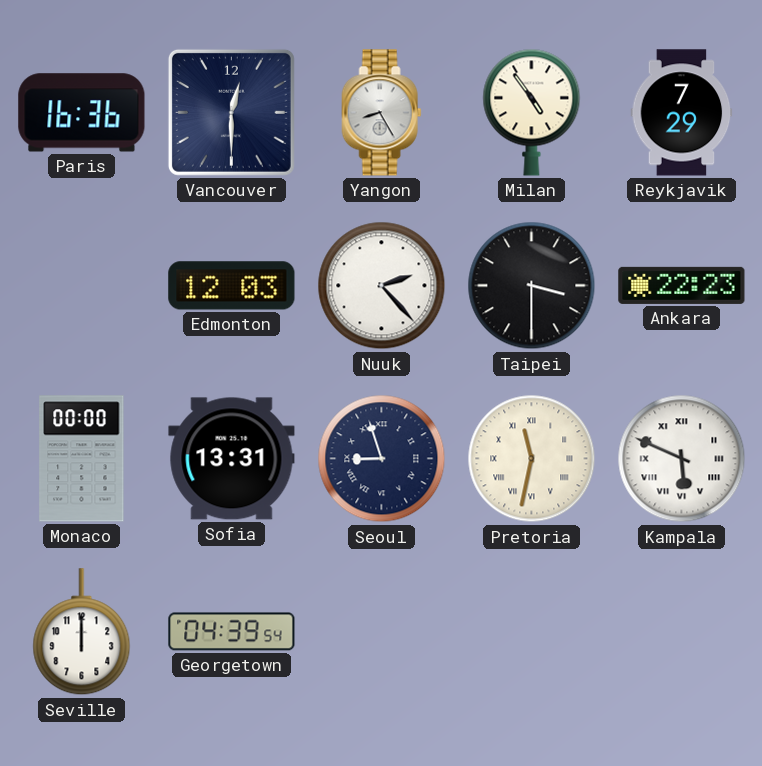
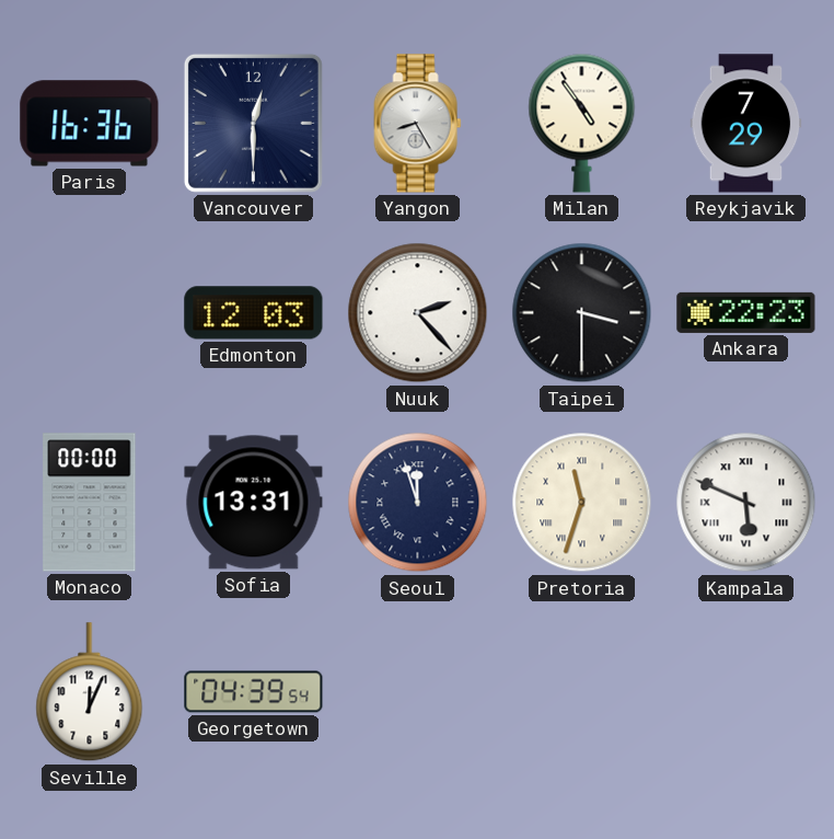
Seoul: 8:57 -> 11:57 (418, 503)
Pretoria: 11:32 -> 11:33 (582, 503)
Seville: 12:00 -> 12:04 (90, 692)
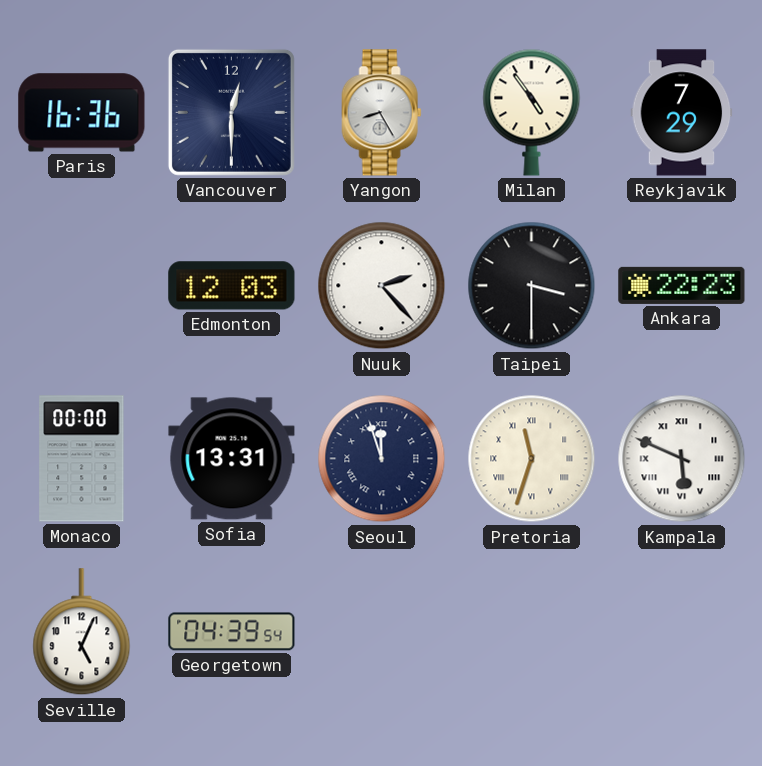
Seville: 12:04 -> 5:04 (82, 632)
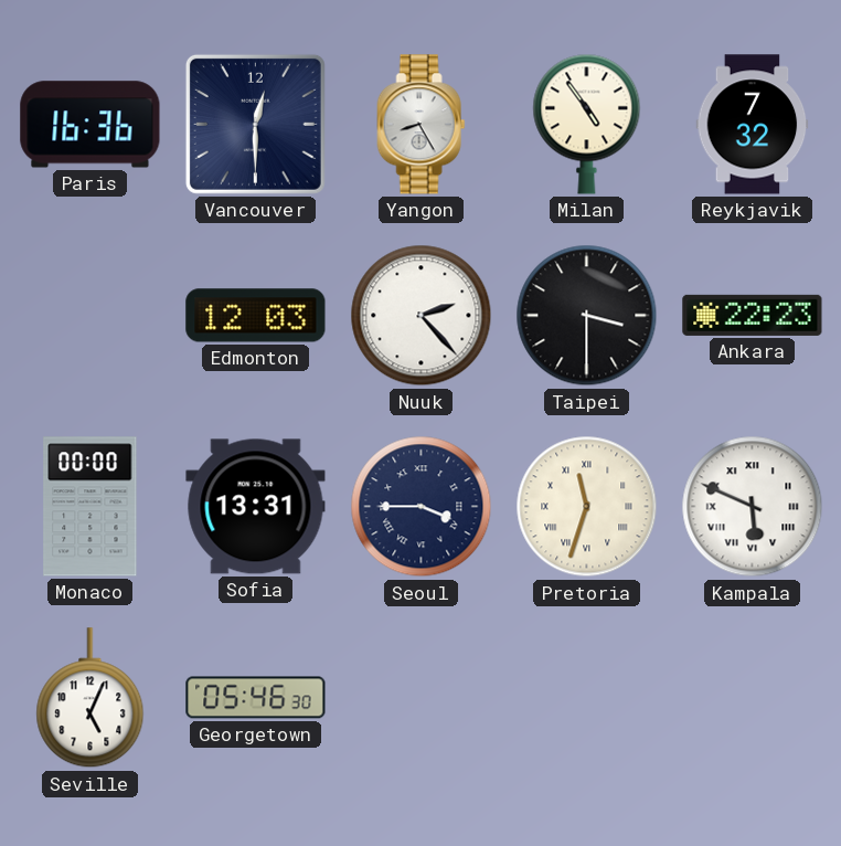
Reykjavik: 7:29 -> 7:32 (753, 125)
Seoul: 11:57 -> 3:45 (422, 507)
Georgetown: 04:39 -> 05:46 (256, 698)
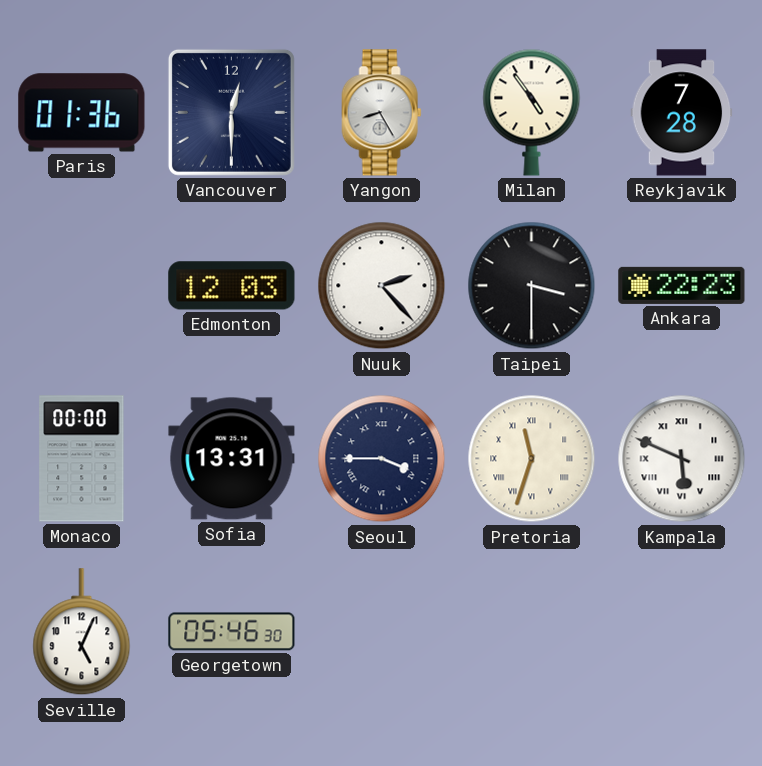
Paris: 16:36 -> 01:36 (82, 113)
Reykjavik: 7:32 -> 7:28 (682, 113)
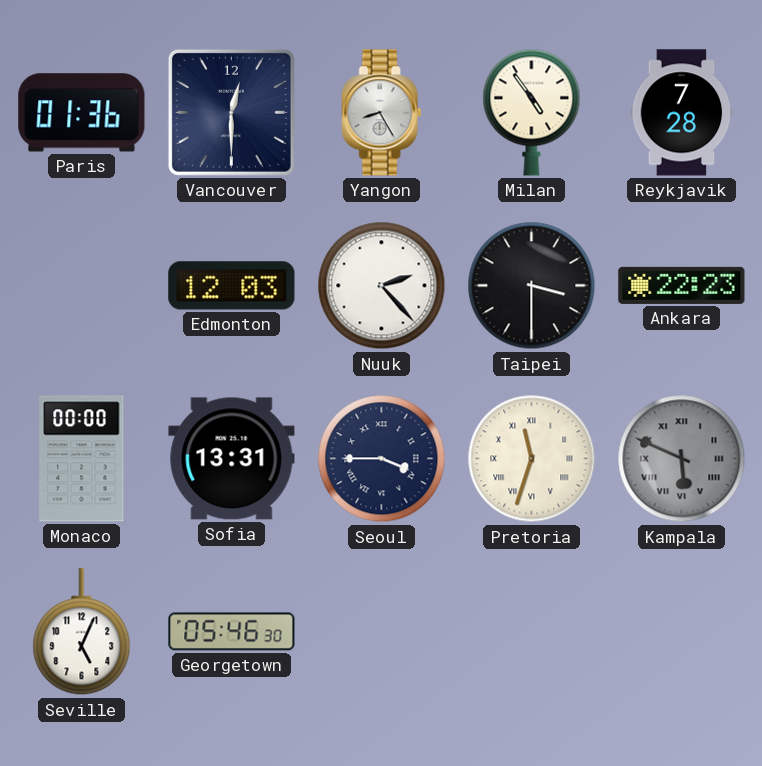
Kampala dial: white -> grey (682, 459)
